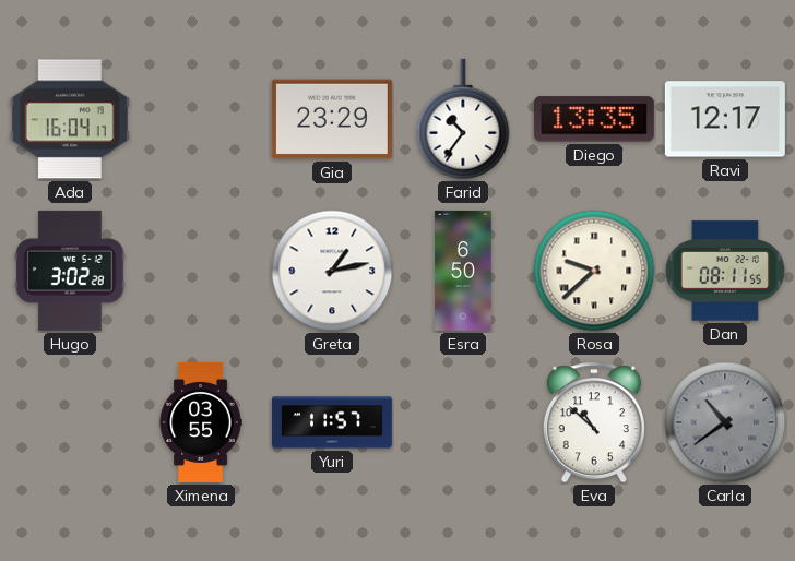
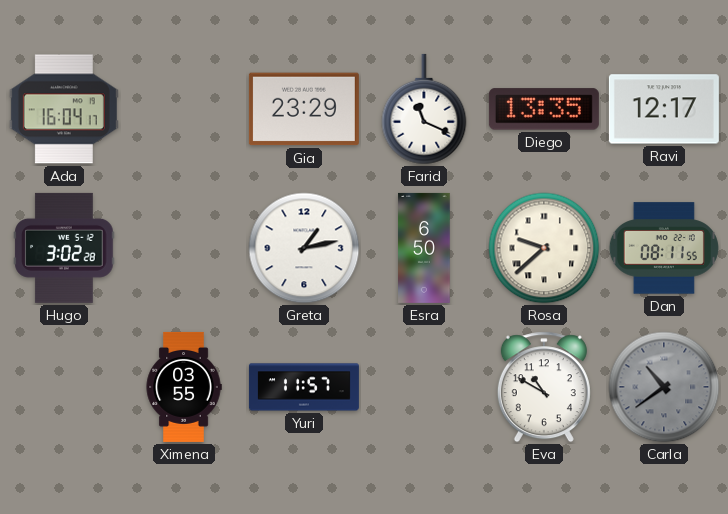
Farid: 10:36 -> 11:19 (424, 109)
Eva: 10:52 -> 10:50 (544, 387)
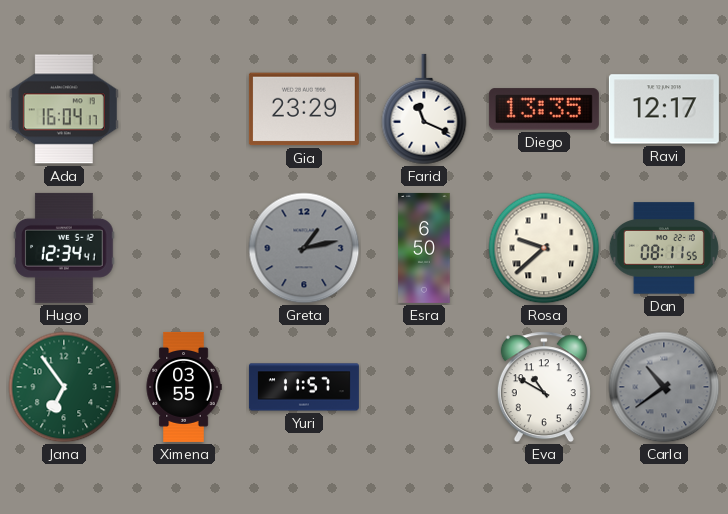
Hugo: 3:02 -> 12:34 (64, 248)
Greta dial: white -> grey (304, 248)
Jana: none -> 6:54 (64, 387)
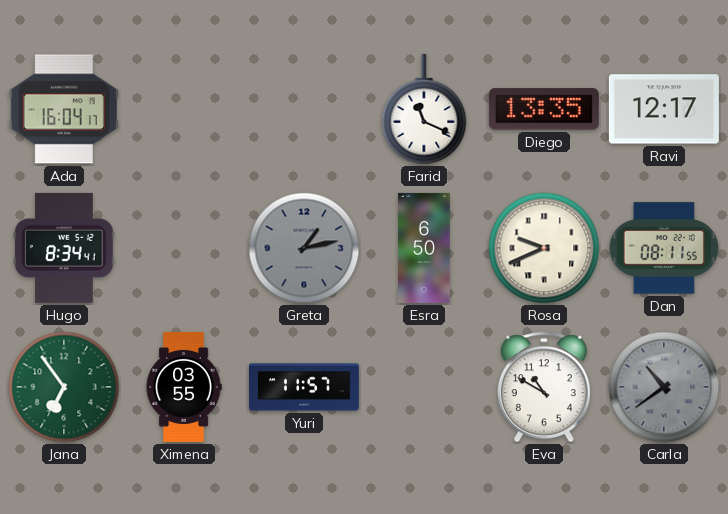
Gia: 23:29 -> none (304, 109)
Hugo: 12:34 -> 8:34 (64, 248)
Rosa: 9:38 -> 9:41 (544, 248)
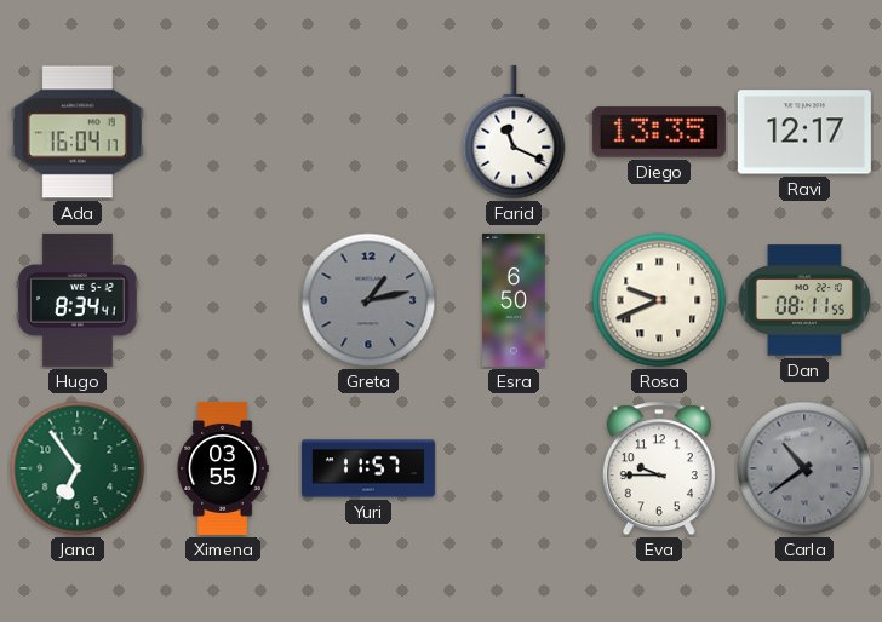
Eva: 10:50 -> 9:45 (659, 468)
